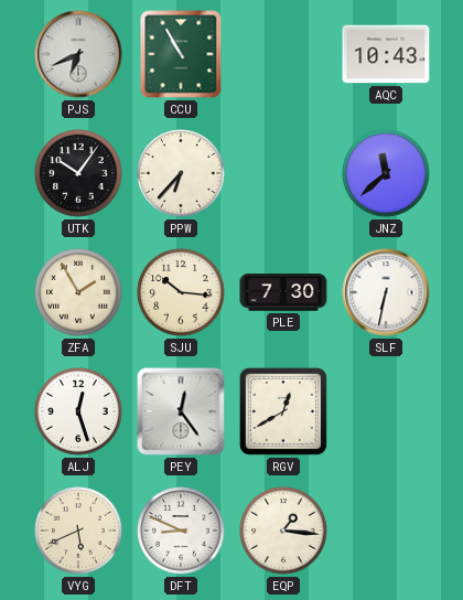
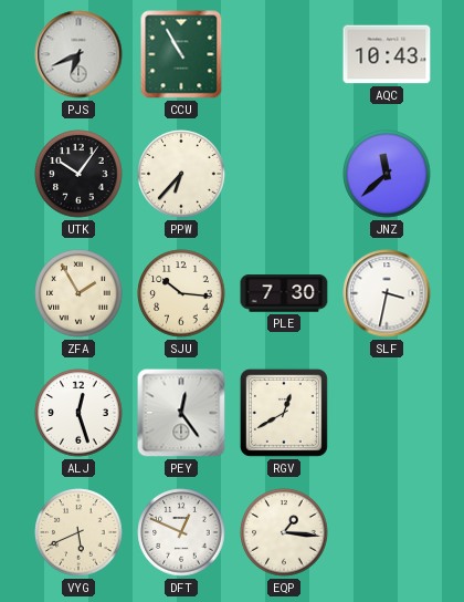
SLF: 6:32 -> 3:32 (387, 293)
DFT: 8:49 -> 12:49 (181, 532)
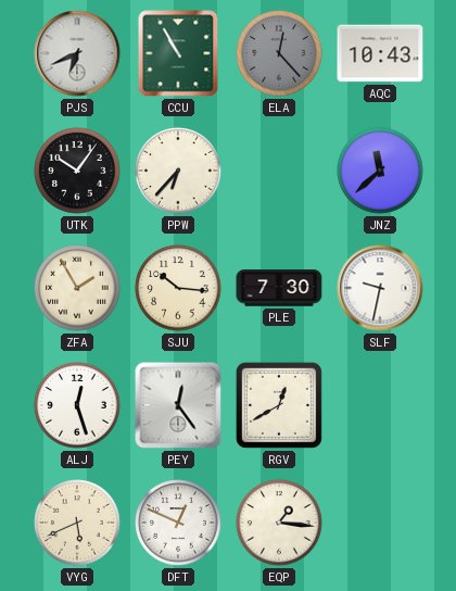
ELA: none -> 12:23 (279, 53)
SLF: 3:32 -> 9:32 (380, 288)
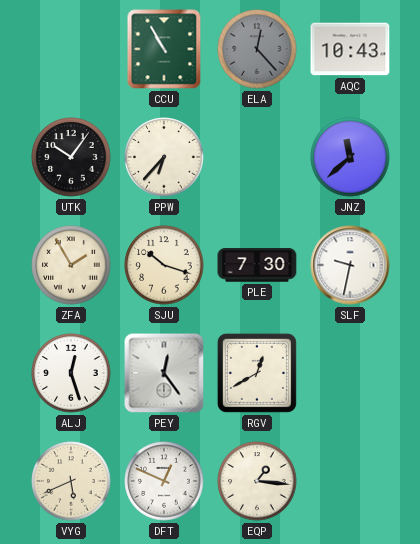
PJS: 6:41 -> none (77, 53)
SJU: 10:16 -> 10:18 (164, 265)
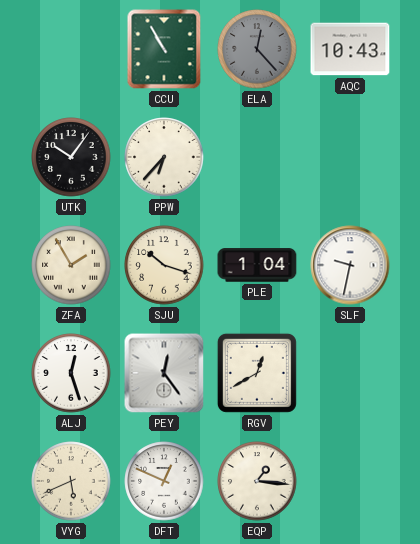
JNZ: 11:38 -> none (350, 157)
PLE: 7:30 -> 1:04 (257, 265)
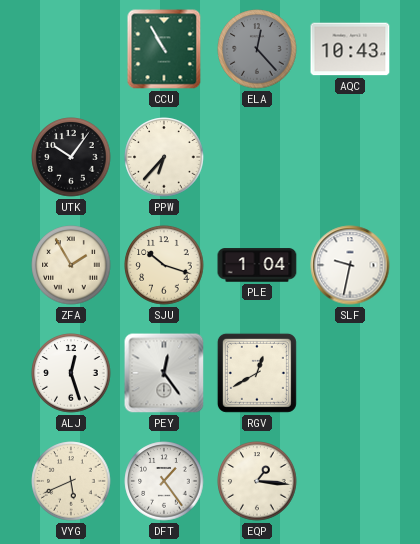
DFT: 12:49 -> 1:24 (164, 481)
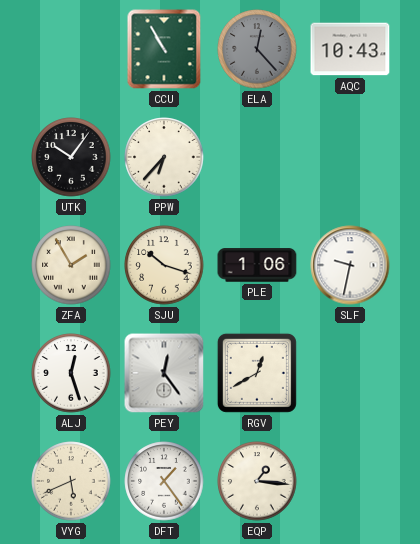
PLE: 1:04 -> 1:06 (257, 265)
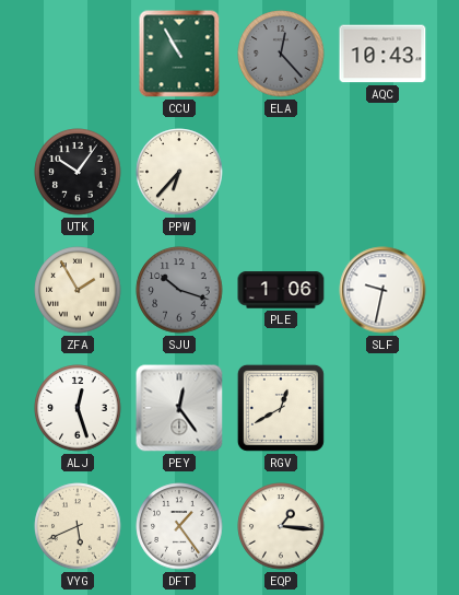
SJU dial: cream -> grey (179, 290)
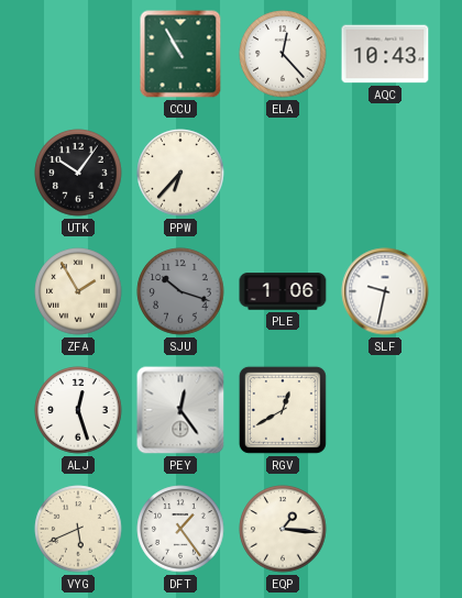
ELA dial: grey -> white (283, 54)
